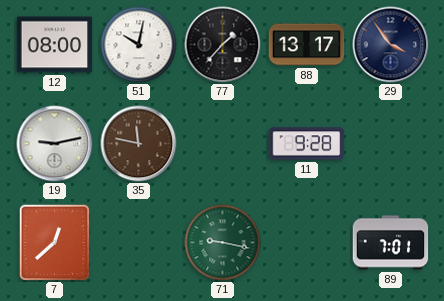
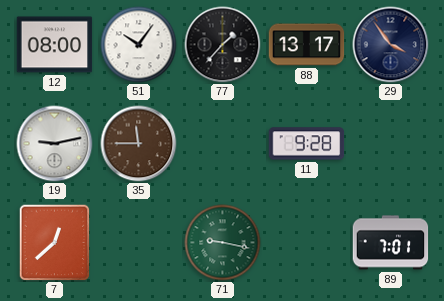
51: 10:02 -> 10:06 (139, 45)
35: 11:47 -> 11:45 (139, 144)
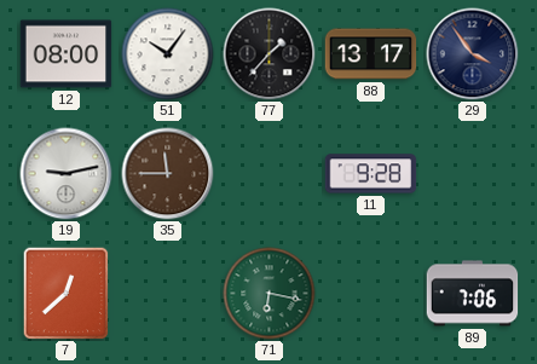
71: 9:17 -> 6:17 (270, 294)
89: 7:01 -> 7:06 (473, 294)
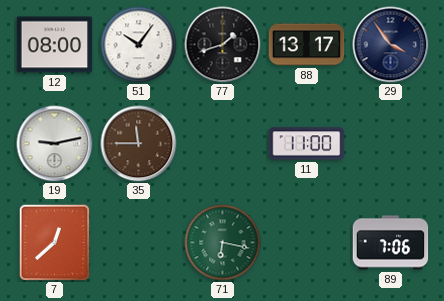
77: 1:37 -> 1:42 (223, 45)
11: 9:28 -> 11:00 (307, 144)
